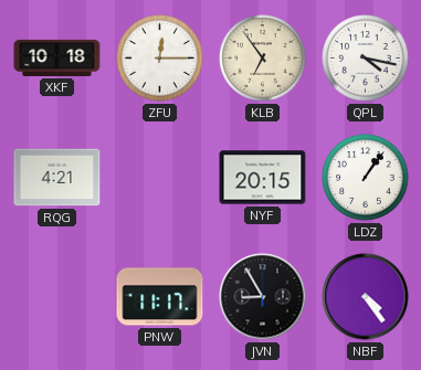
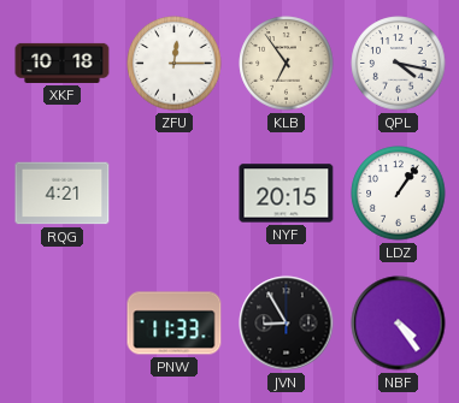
PNW: 11:17 -> 11:33 (175, 324)
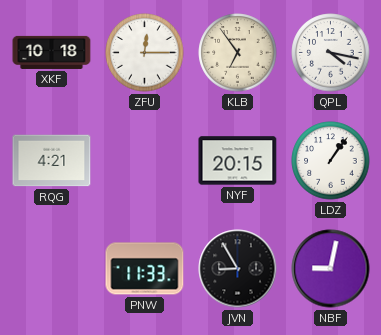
NBF: 4:24 -> 9:02 (331, 269)
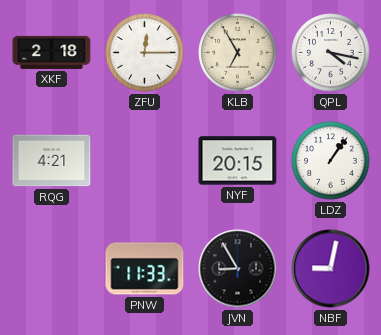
XKF: 10:18 -> 2:18 (52, 52)
KLB: 6:54 -> 6:55 (238, 53)
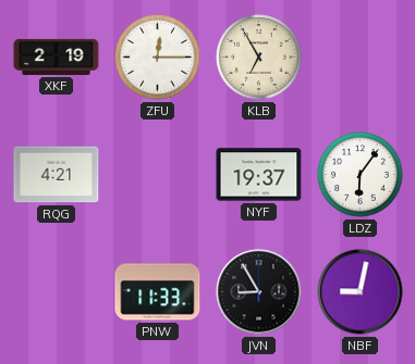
XKF: 2:18 -> 2:19 (57, 57)
QPL: 4:17 -> none (331, 53)
NYF: 20:15 -> 19:37 (259, 175)
LDZ: 1:06 -> 6:06 (361, 175)
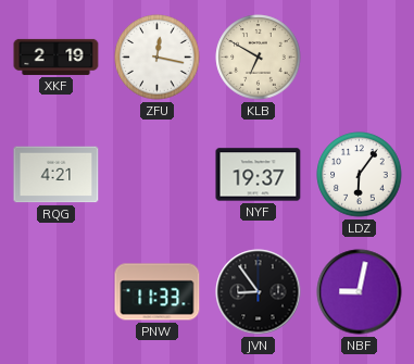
ZFU: 12:15 -> 12:17 (158, 58)
KLB: 6:55 -> 6:50 (259, 58)
JVN: 8:55 -> 8:54 (259, 292)
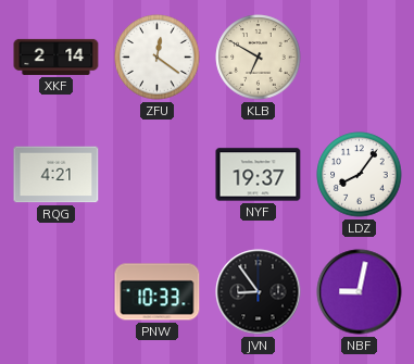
XKF: 2:19 -> 2:14 (57, 57)
ZFU: 12:17 -> 12:21 (158, 58)
LDZ: 6:06 -> 8:06 (360, 175)
PNW: 11:33 -> 10:33 (158, 292)
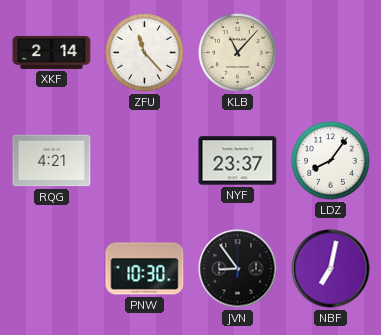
ZFU: 12:21 -> 11:23 (145, 53)
KLB: 6:50 -> 11:07 (238, 53)
NYF: 19:37 -> 23:37 (238, 161)
PNW: 10:33 -> 10:30 (145, 269)
NBF: 9:02 -> 7:02 (331, 269)
